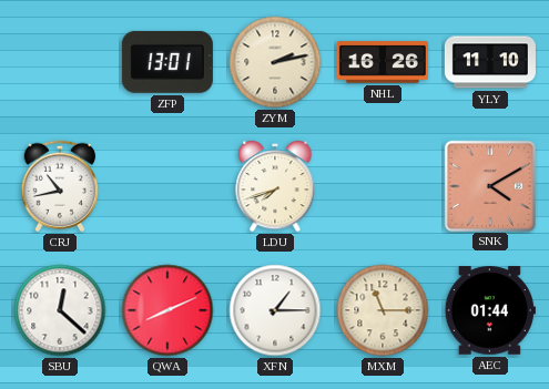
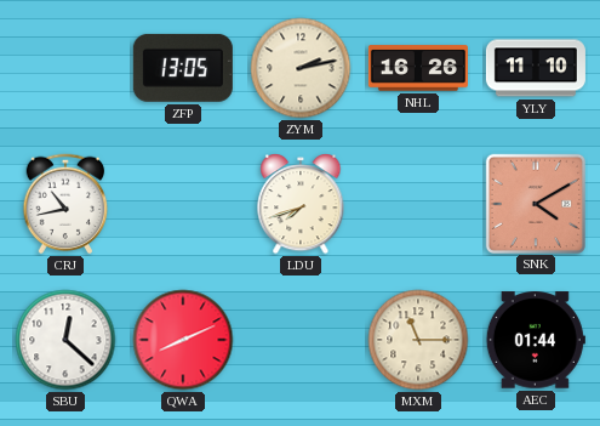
ZFP: 13:01 -> 13:05 (183, 68)
XFN: 1:15 -> none (275, 310)
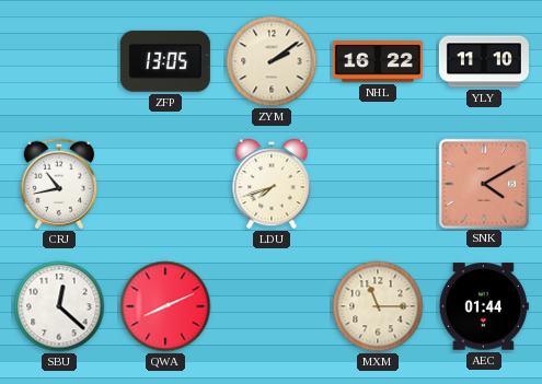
ZYM: 2:13 -> 2:09 (272, 61)
NHL: 16:26 -> 16:22 (378, 61)
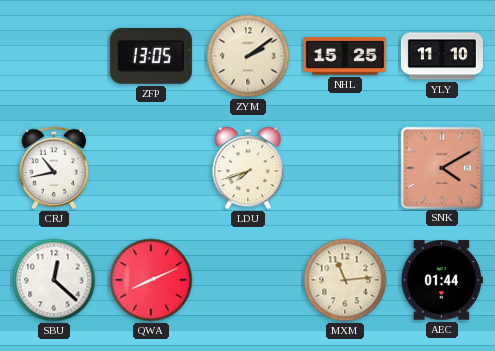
NHL: 16:22 -> 15:25 (345, 56)
MXM: 11:15 -> 11:14 (345, 280)
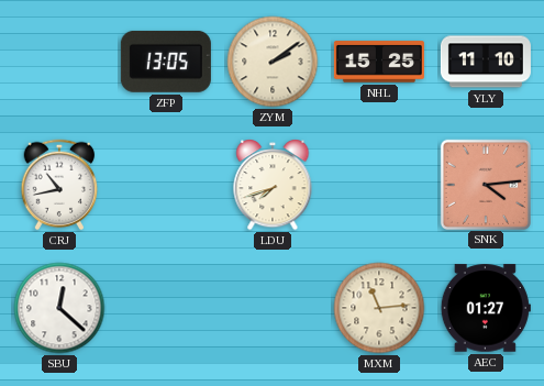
SNK: 4:10 -> 4:14 (485, 184)
QWA: 8:11 -> none (151, 280)
AEC: 01:44 -> 01:27 (486, 308)
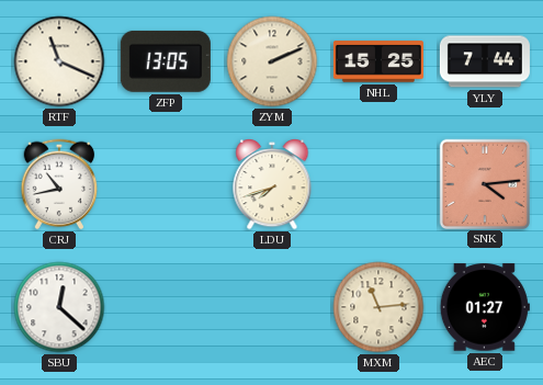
RTF: none -> 11:19 (59, 61)
ZYM: 2:09 -> 2:11 (272, 61)
YLY: 11:10 -> 7:44 (485, 61)
